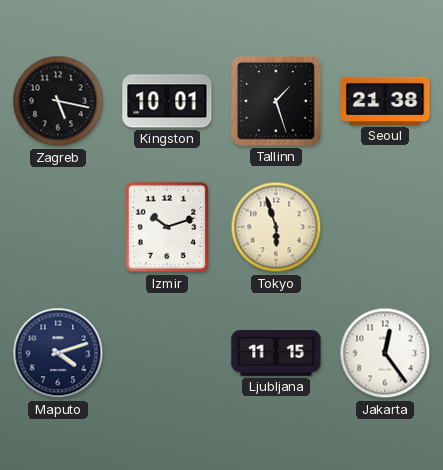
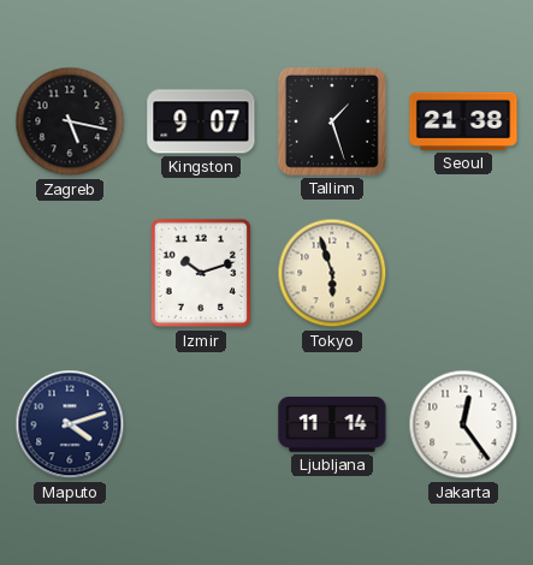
Kingston: 10:01 -> 9:07 (201, 121)
Ljubljana: 11:15 -> 11:14 (332, 426)
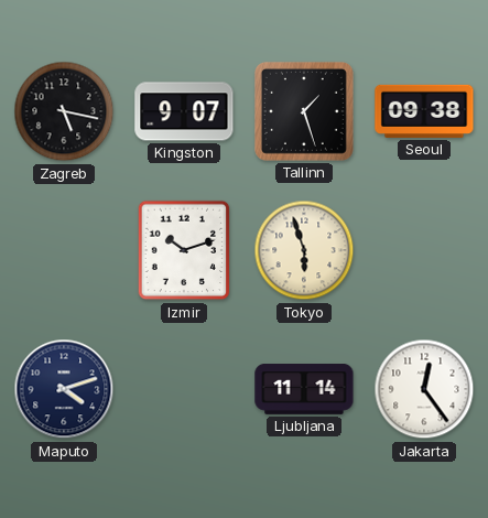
Seoul: 21:38 -> 09:38 (424, 111)
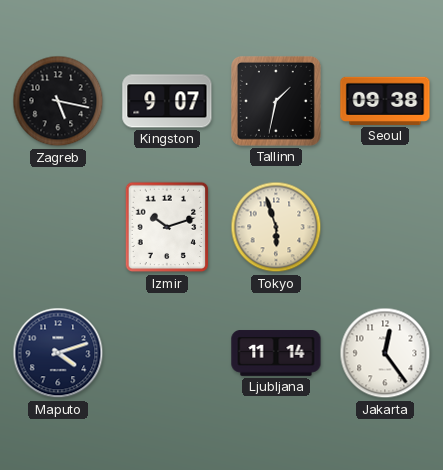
Tallinn: 1:27 -> 1:32 (276, 101)
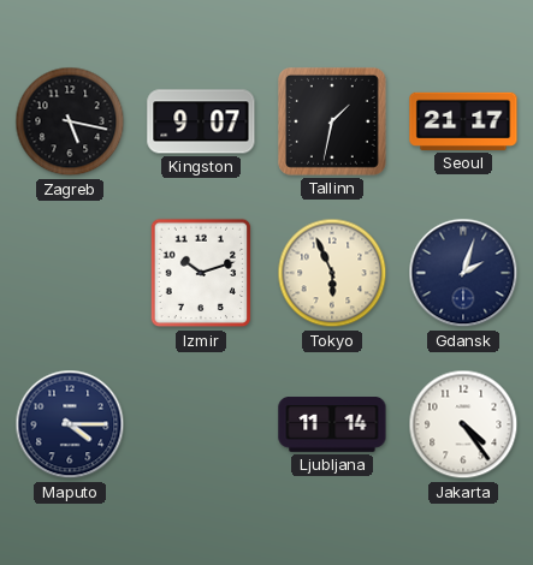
Seoul: 09:38 -> 21:17 (463, 121)
Tokyo: 5:57 -> 5:56 (332, 273)
Gdansk: none -> 2:03 (463, 273)
Maputo: 4:12 -> 4:15 (70, 424)
Jakarta: 12:24 -> 4:24 (463, 424)
